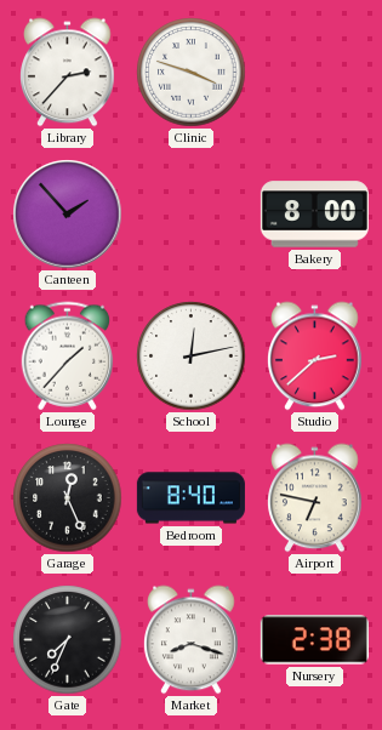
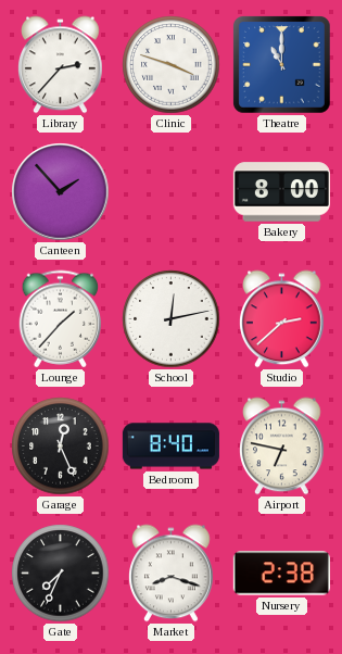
Theatre: none -> 11:00 (282, 65)
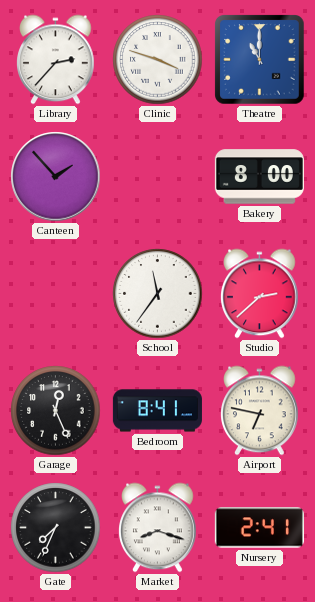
Lounge: 1:37 -> none (61, 319)
School: 12:13 -> 11:36 (158, 294)
Bedroom: 8:40 -> 8:41 (157, 411)
Nursery: 2:38 -> 2:41 (259, 528)
